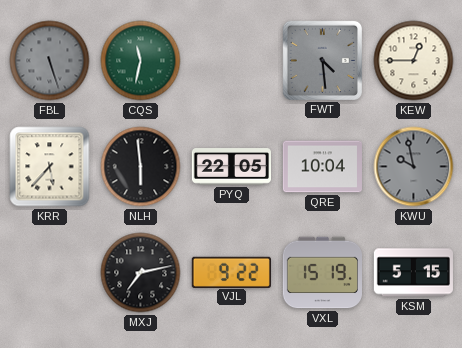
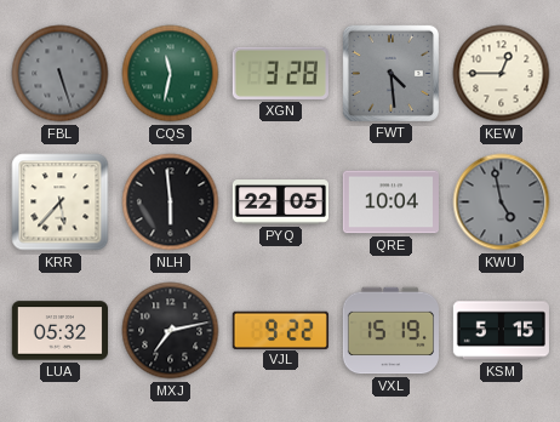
XGN: none -> 3:28 (280, 73)
KWU: 9:58 -> 4:58 (502, 203)
LUA: none -> 05:32 (59, 331)
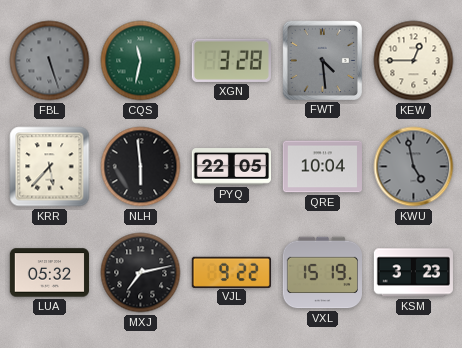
KSM: 5:15 -> 3:23 (413, 273)
